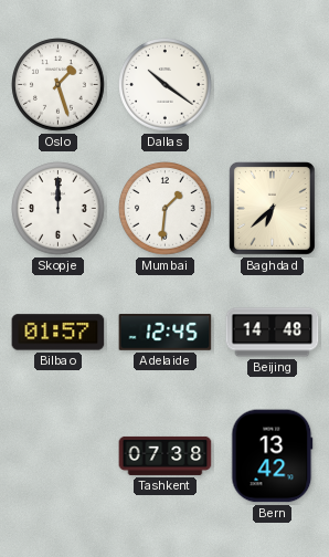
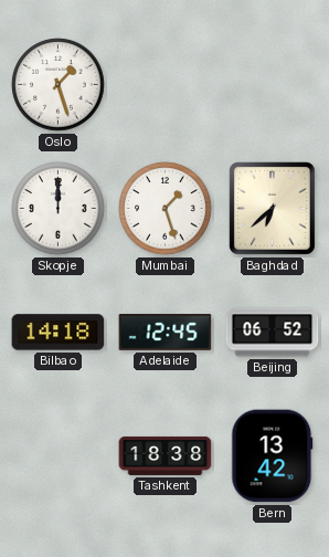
Dallas: 10:21 -> none (166, 85)
Mumbai: 1:31 -> 1:27 (166, 209)
Bilbao: 01:57 -> 14:18 (59, 333)
Beijing: 14:48 -> 06:52 (273, 333)
Tashkent: 07:38 -> 18:38 (166, 455)
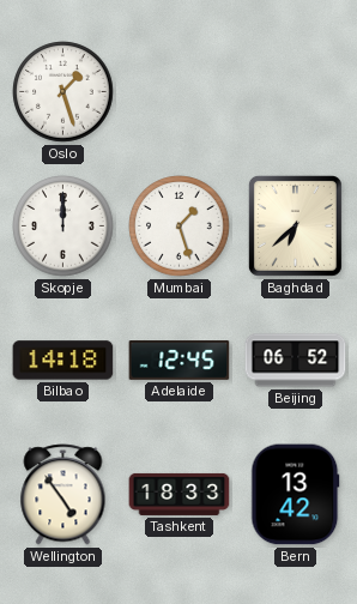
Wellington: none -> 4:54 (63, 495)
Tashkent: 18:38 -> 18:33 (180, 494)
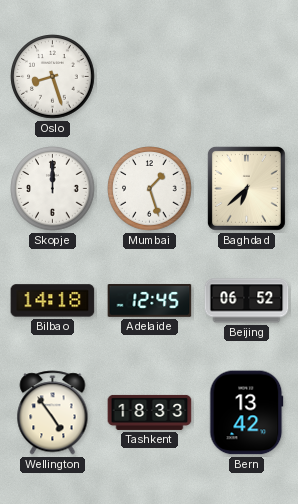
Oslo: 1:27 -> 8:27 (53, 77)
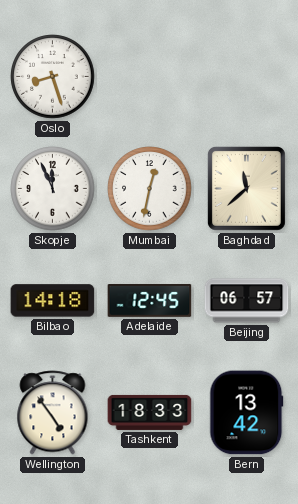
Skopje: 12:00 -> 11:56 (53, 189)
Mumbai: 1:27 -> 12:32 (150, 189)
Baghdad: 6:38 -> 11:38 (246, 188)
Beijing: 06:52 -> 06:57 (247, 301)
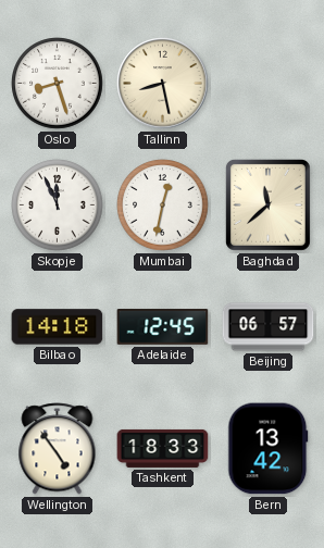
Tallinn: none -> 8:28 (163, 84)
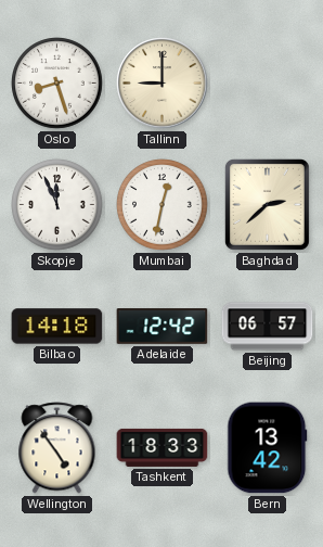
Tallinn: 8:28 -> 9:00 (163, 84)
Baghdad: 11:38 -> 2:38 (267, 204)
Adelaide: 12:45 -> 12:42 (163, 327)
